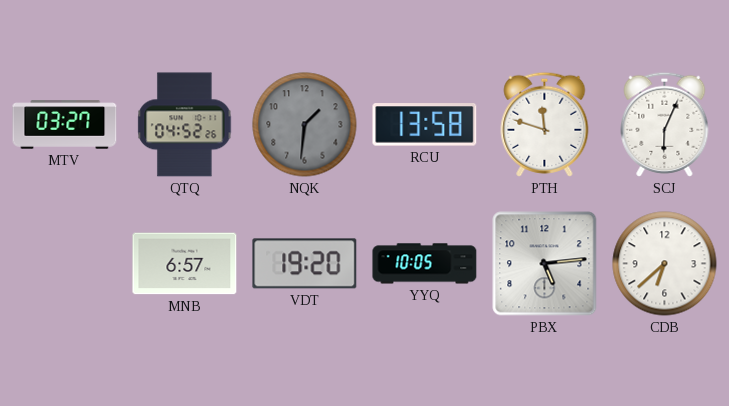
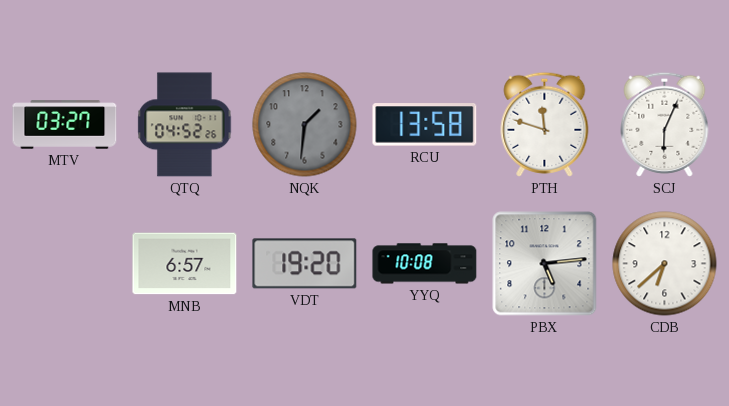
YYQ: 10:05 -> 10:08 (425, 264)
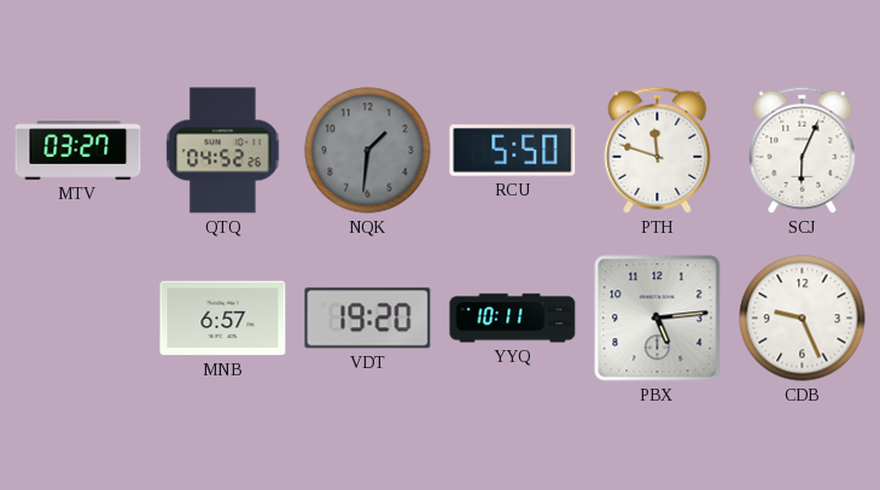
RCU: 13:58 -> 5:50 (513, 151)
YYQ: 10:08 -> 10:11 (513, 319)
CDB: 6:38 -> 9:26 (803, 319)
